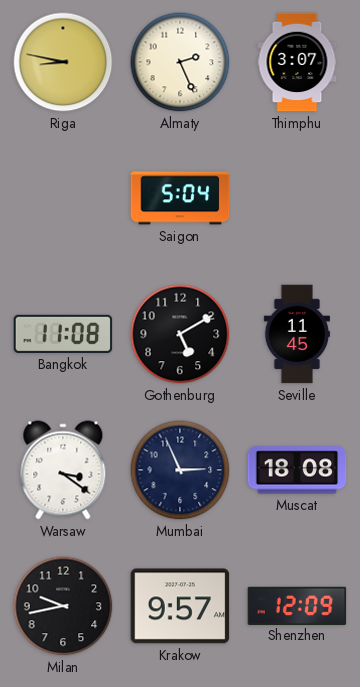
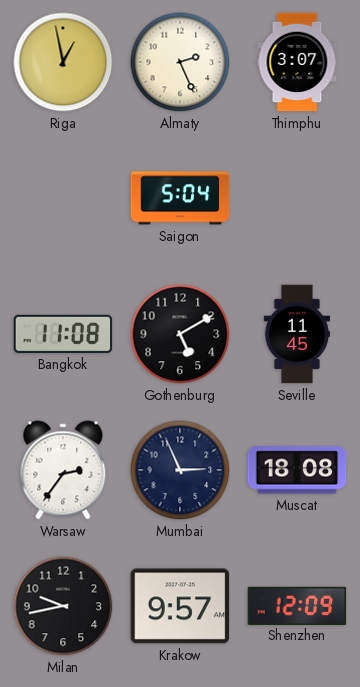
Riga: 8:47 -> 12:58 (63, 62)
Warsaw: 3:21 -> 2:36 (63, 470)
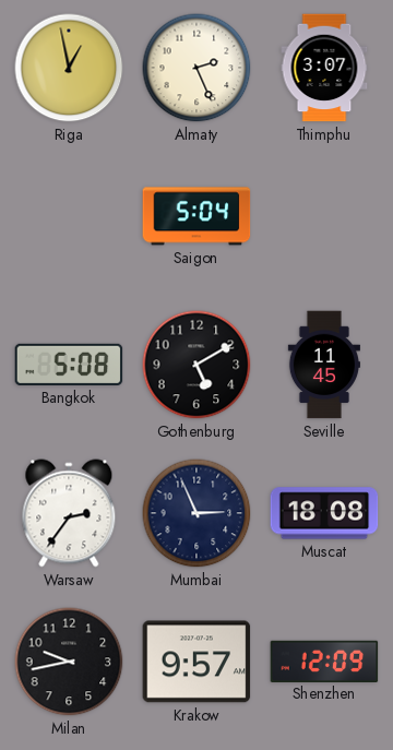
Bangkok: 11:08 -> 5:08 (69, 365)
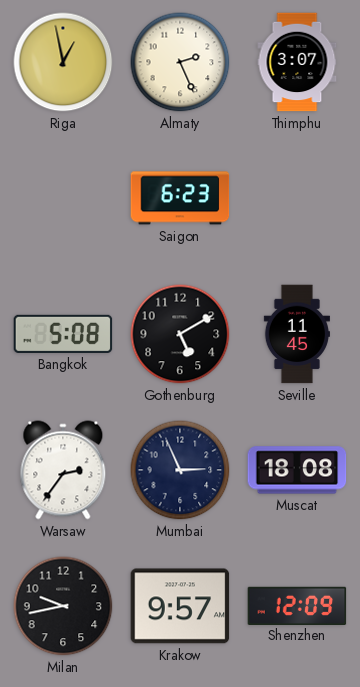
Saigon: 5:04 -> 6:23 (180, 198)
